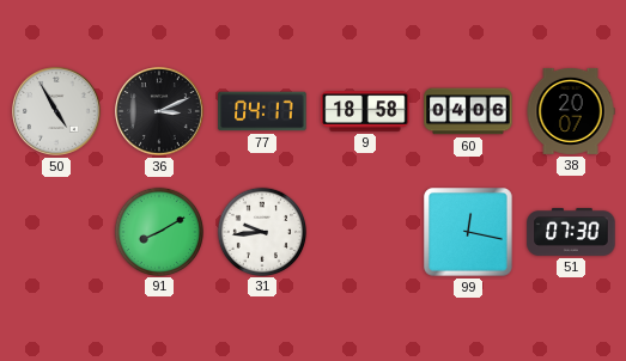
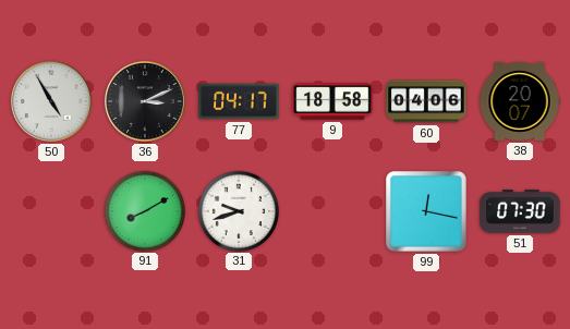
31: 9:44 -> 9:42 (238, 210)
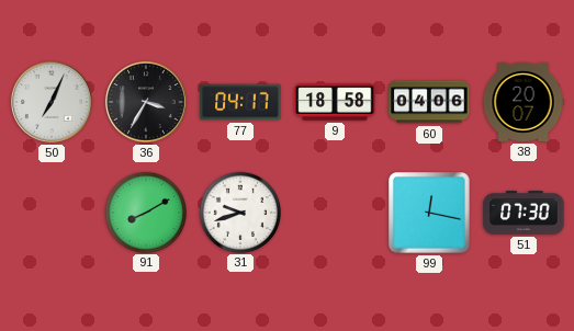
50: 4:55 -> 7:04 (53, 103)
36: 3:11 -> 3:35 (147, 103)
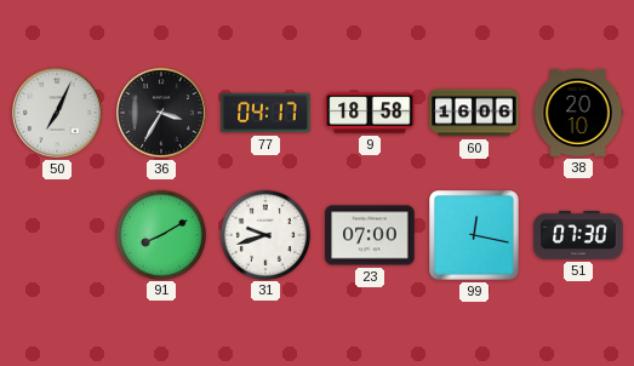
60: 04:06 -> 16:06 (474, 113)
38: 20:07 -> 20:10 (578, 113)
23: none -> 07:00 (370, 235)
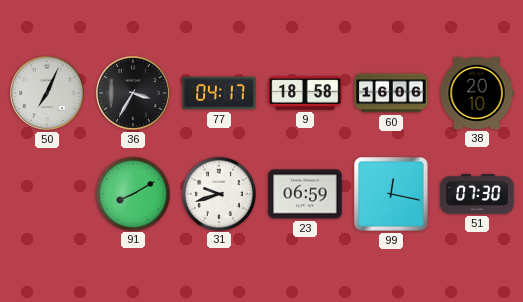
23: 07:00 -> 06:59 (305, 194)
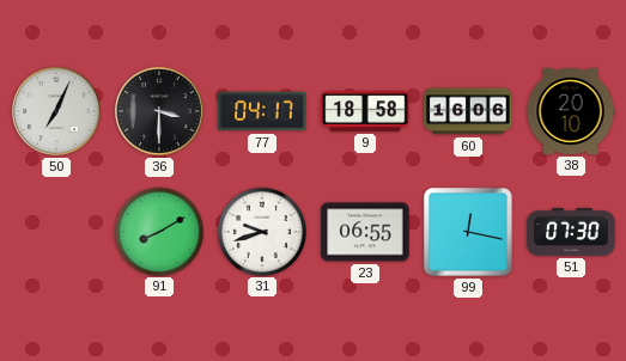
36: 3:35 -> 3:30 (160, 112)
23: 06:59 -> 06:55 (365, 232)
